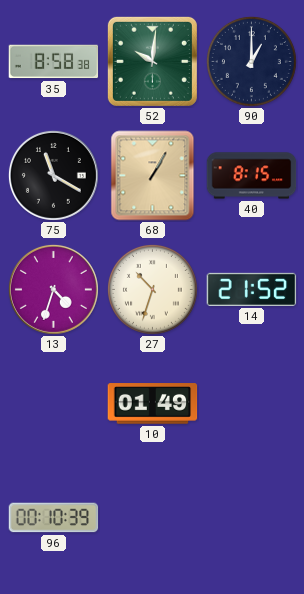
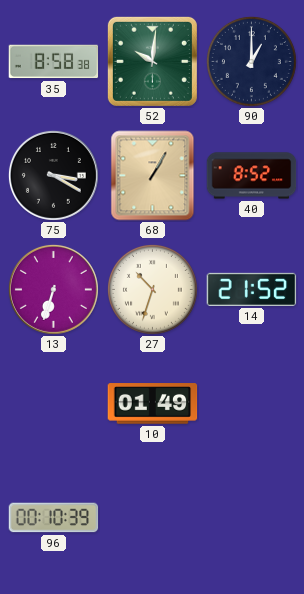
75: 11:20 -> 3:20 (53, 175)
40: 8:15 -> 8:52 (252, 176)
13: 4:33 -> 6:33 (53, 289)
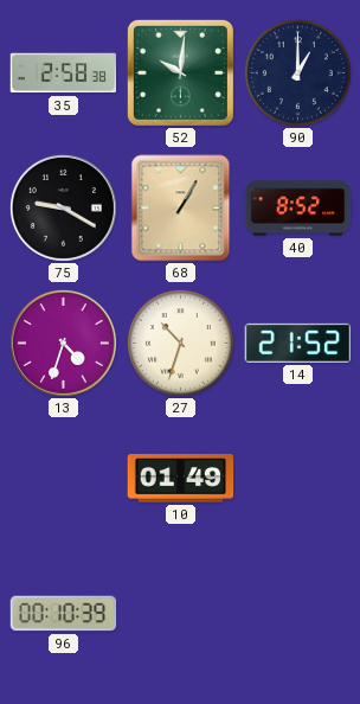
35: 8:58 -> 2:58 (64, 73)
75: 3:20 -> 9:20 (63, 207)
13: 6:33 -> 4:33 (63, 343)
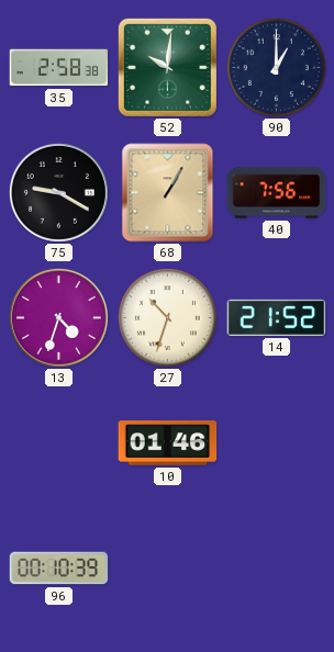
40: 8:52 -> 7:56 (277, 193)
10: 01:49 -> 01:46 (168, 443)
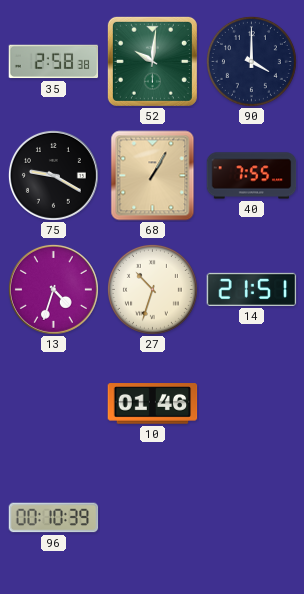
90: 1:00 -> 4:00 (251, 61)
40: 7:56 -> 7:55 (252, 176)
14: 21:52 -> 21:51 (252, 289)
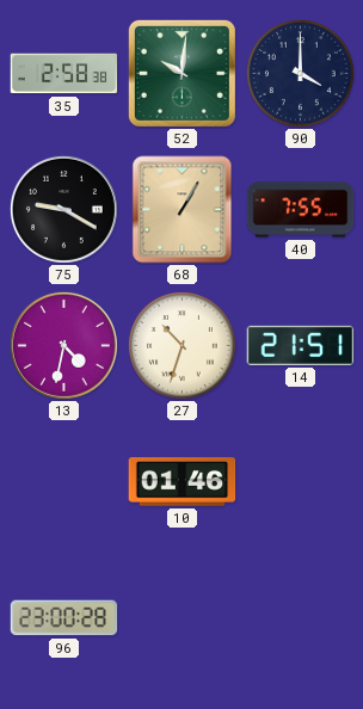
13: 4:33 -> 4:32 (63, 345)
96: 00:10 -> 23:00 (64, 618)
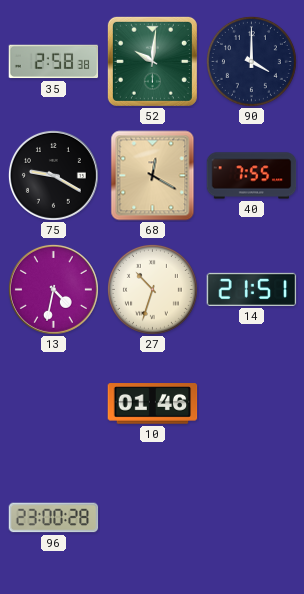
68: 1:05 -> 12:20 (153, 176)
